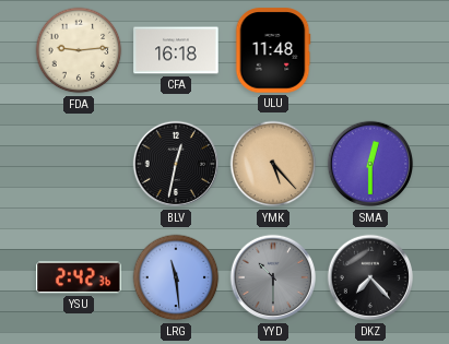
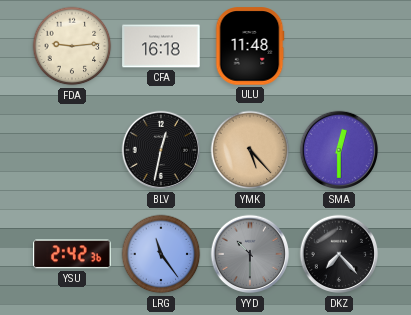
LRG: 11:29 -> 11:24 (161, 254)
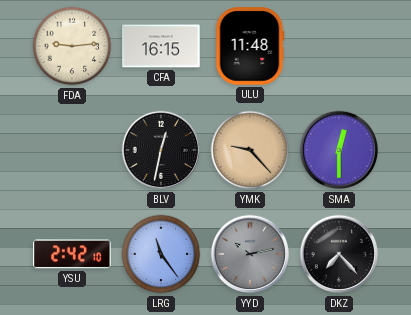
CFA: 16:18 -> 16:15 (161, 46)
YMK: 5:23 -> 9:23 (250, 150)
YSU: 2:42:36 -> 2:42:10 (72, 254)
YYD: 10:30 -> 10:13 (250, 254)
